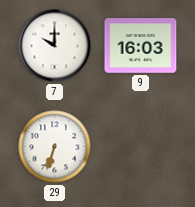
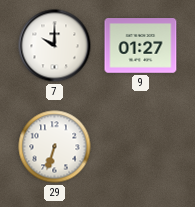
9: 16:03 -> 01:27 (141, 46)
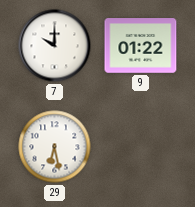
9: 01:27 -> 01:22 (141, 46)
29: 6:33 -> 6:28 (55, 147)
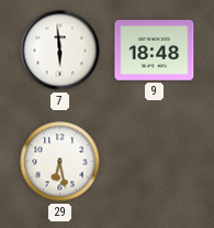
7: 10:00 -> 5:59 (60, 51)
9: 01:22 -> 18:48 (155, 51)
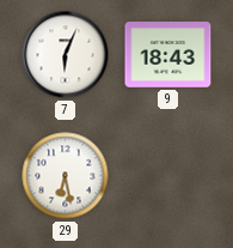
7: 5:59 -> 6:04 (66, 55)
9: 18:48 -> 18:43 (168, 55)
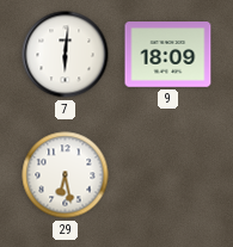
7: 6:04 -> 6:01 (66, 55)
9: 18:43 -> 18:09 (168, 55)
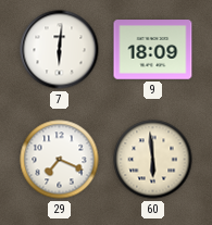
29: 6:28 -> 7:19 (60, 160)
60: none -> 5:59 (153, 160)
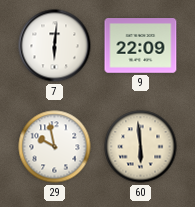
9: 18:09 -> 22:09 (141, 46)
29: 7:19 -> 9:58 (55, 147)
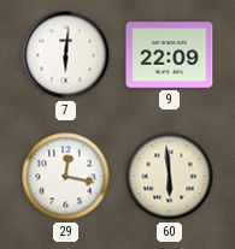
29: 9:58 -> 12:17 (66, 177)
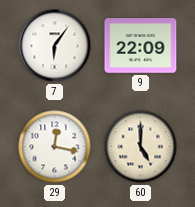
7: 6:01 -> 6:06 (55, 46)
60: 5:59 -> 5:00 (141, 147)
